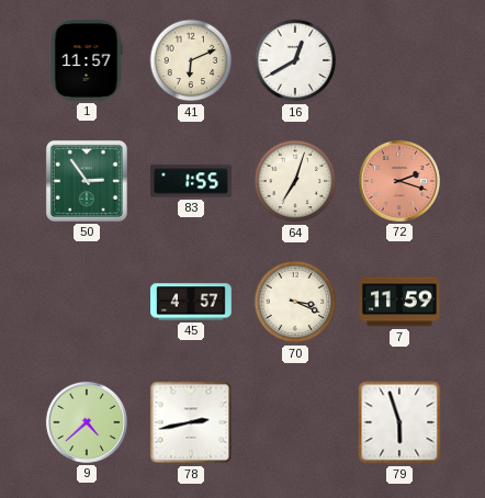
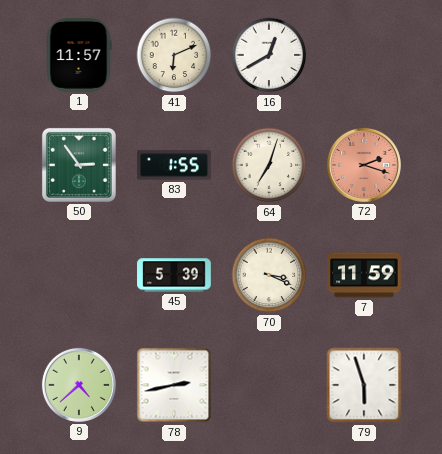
45: 4:57 -> 5:39 (174, 275)
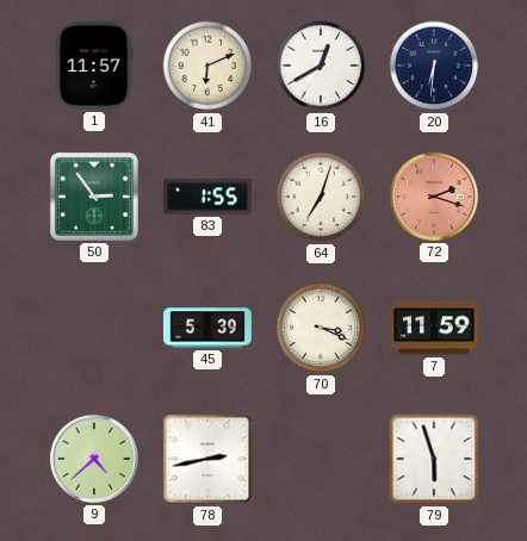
20: none -> 6:31 (434, 66)
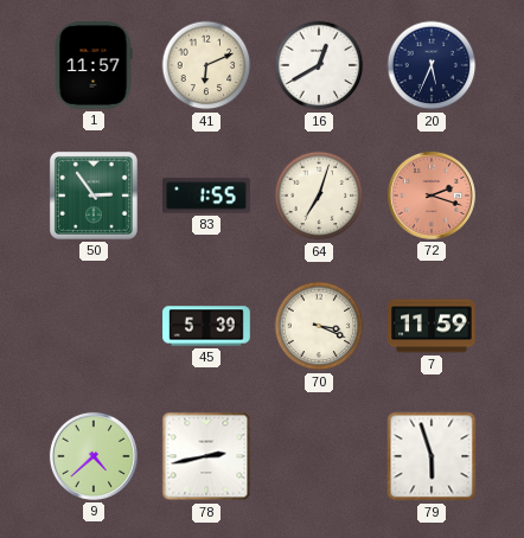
20: 6:31 -> 5:34 (432, 65)
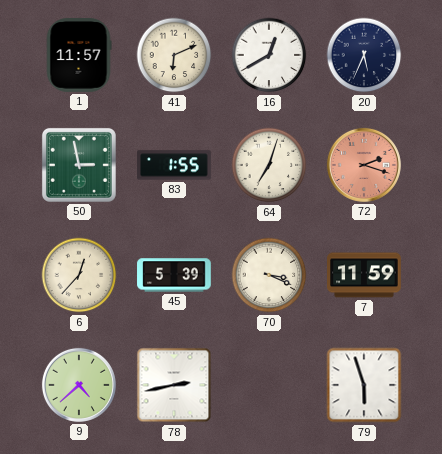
50: 2:54 -> 2:58 (79, 165)
6: none -> 12:37 (79, 275)
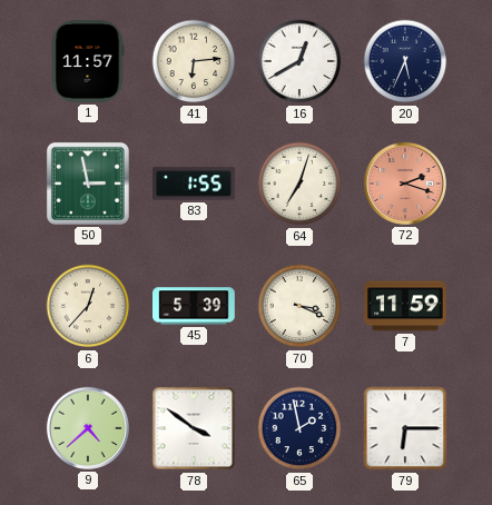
41: 6:11 -> 6:14 (194, 61)
78: 2:43 -> 3:51 (194, 428)
65: none -> 1:58 (299, 428)
79: 5:57 -> 6:15 (405, 428)
